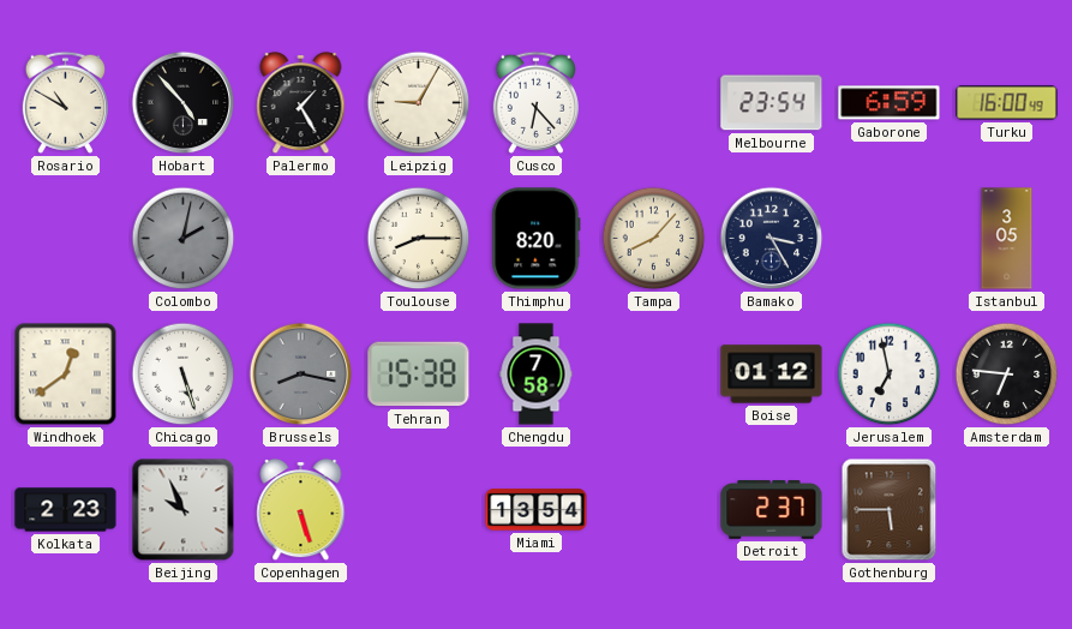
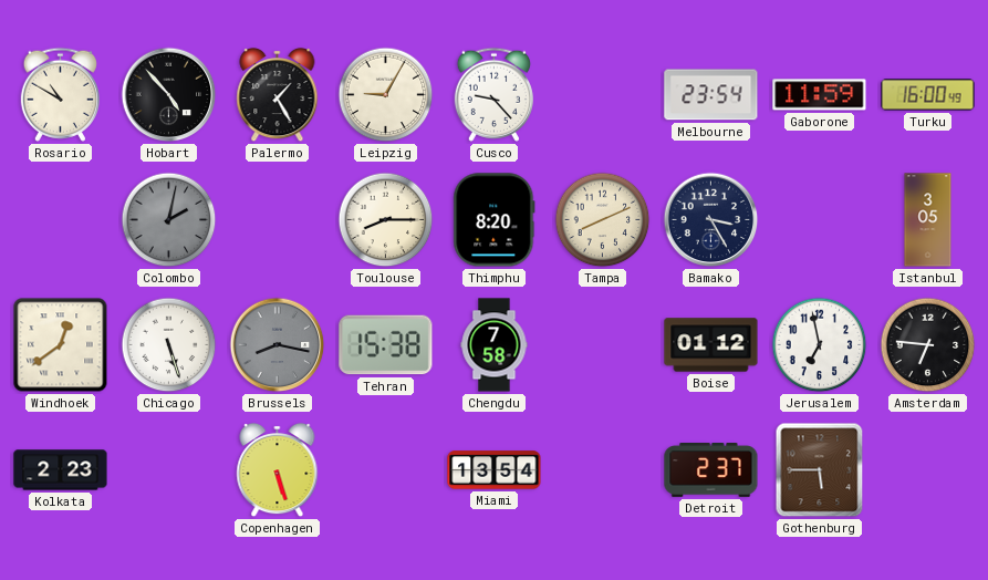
Cusco: 6:23 -> 9:23 (493, 94)
Gaborone: 6:59 -> 11:59 (820, 95)
Tampa: 8:07 -> 8:11 (603, 220)
Beijing: 9:56 -> none (184, 510)
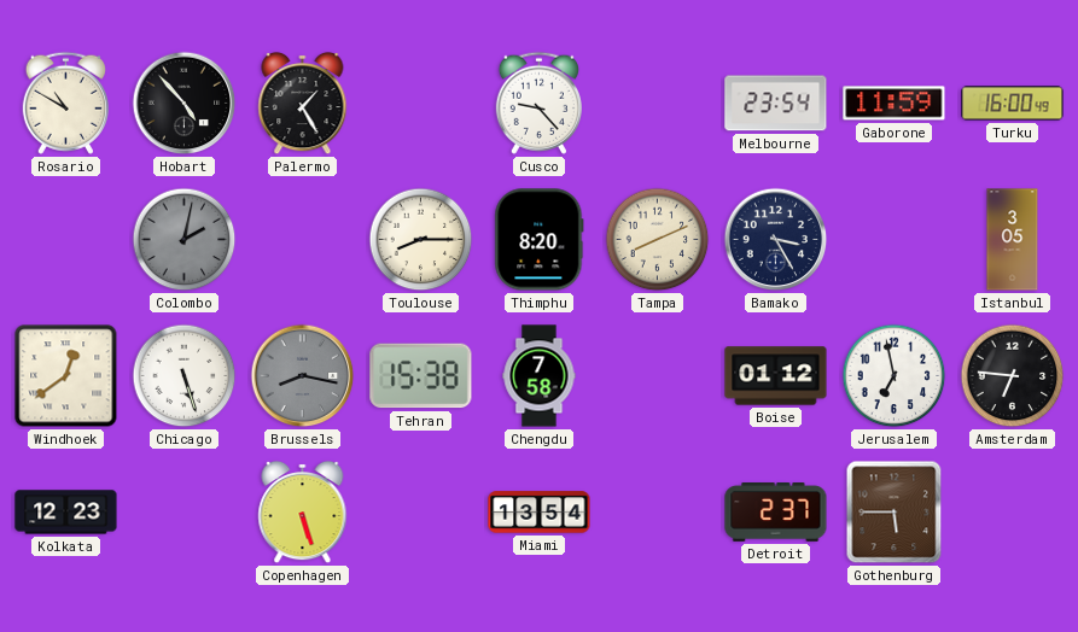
Leipzig: 9:05 -> none (386, 95)
Kolkata: 2:23 -> 12:23 (66, 513)
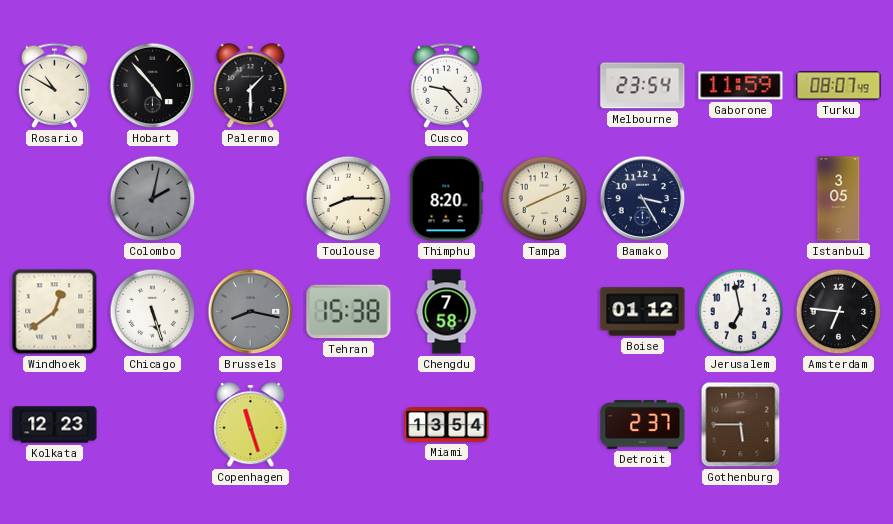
Palermo: 1:25 -> 1:30 (251, 86)
Turku: 16:00 -> 08:07 (839, 86)
Copenhagen: 5:27 -> 11:27 (251, 425)
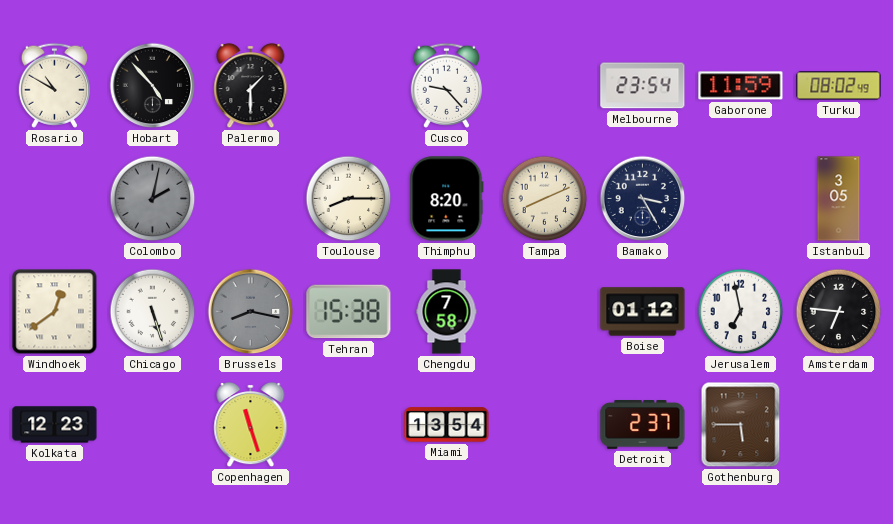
Turku: 08:07 -> 08:02 (839, 86)
